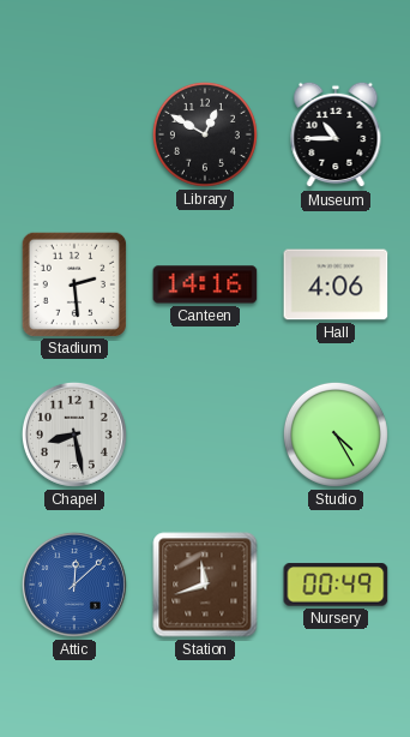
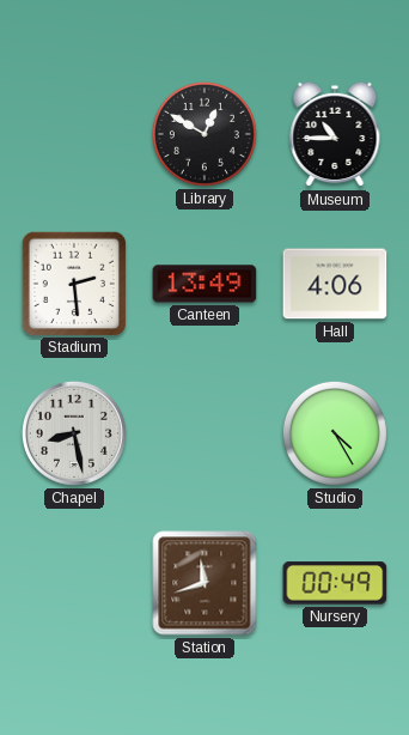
Canteen: 14:16 -> 13:49 (204, 284)
Attic: 12:08 -> none (74, 585)
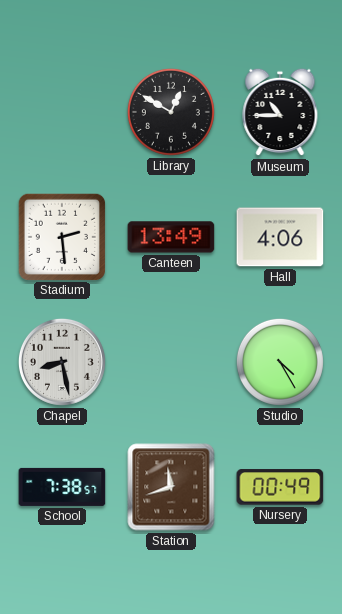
School: none -> 7:38 (62, 487)
